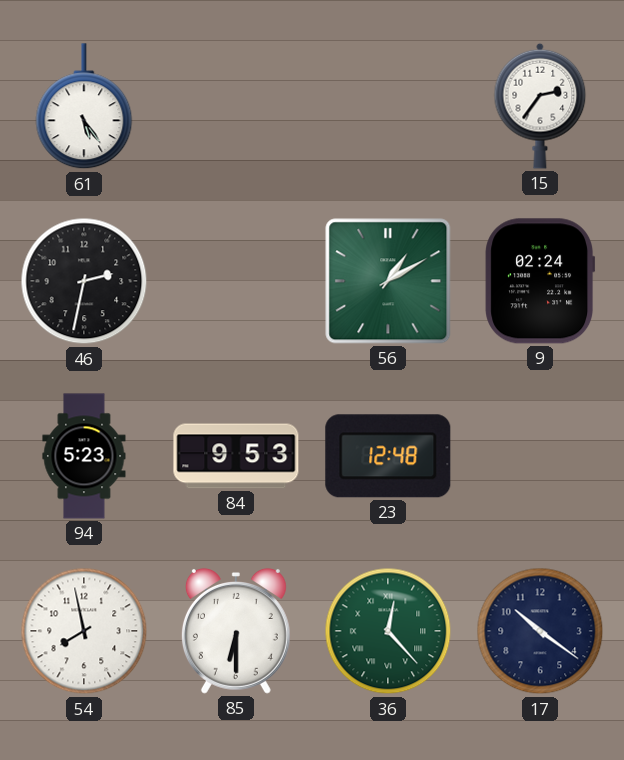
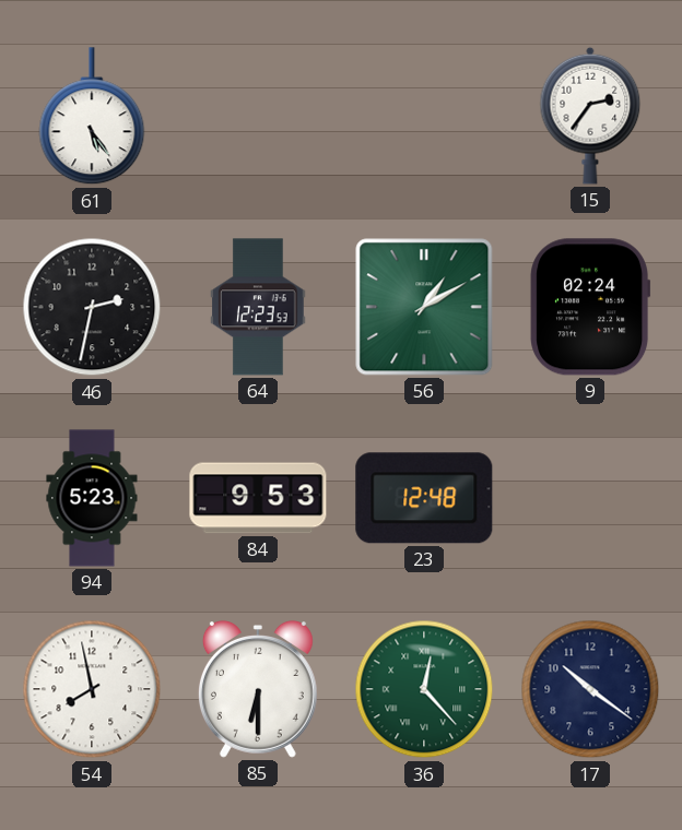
64: none -> 12:23 (258, 307)
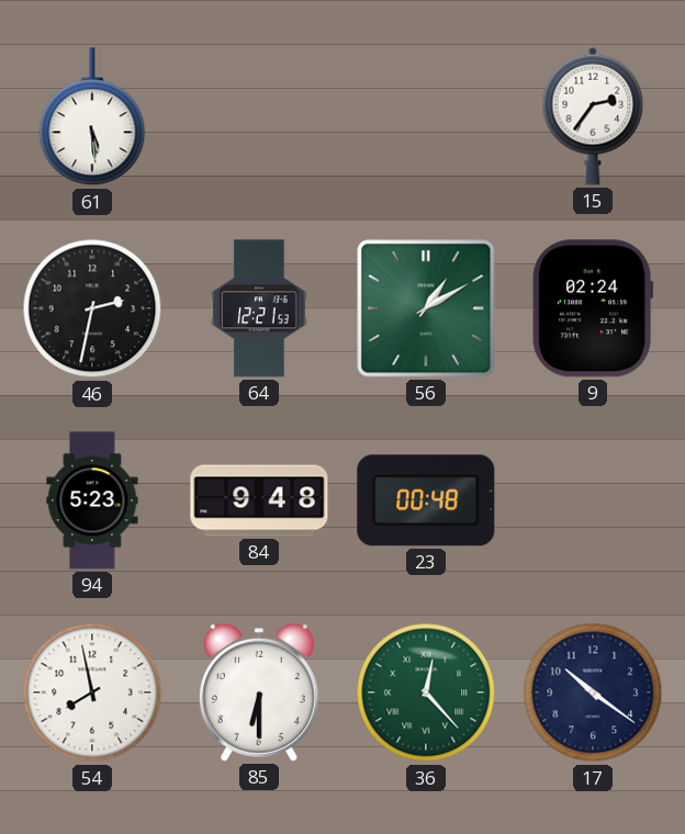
61: 5:24 -> 5:29 (92, 117)
64: 12:23 -> 12:21 (259, 308)
84: 9:53 -> 9:48 (259, 500)
23: 12:48 -> 00:48 (426, 500)
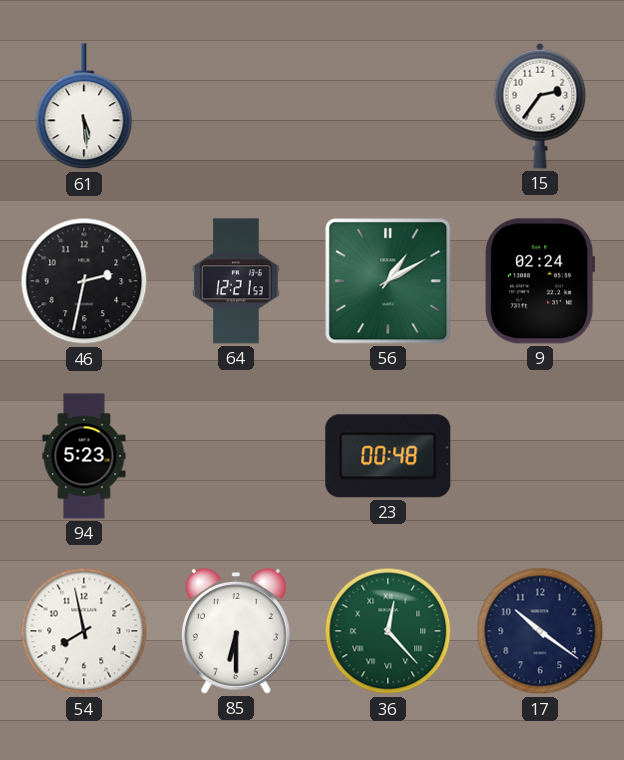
84: 9:48 -> none (259, 500)
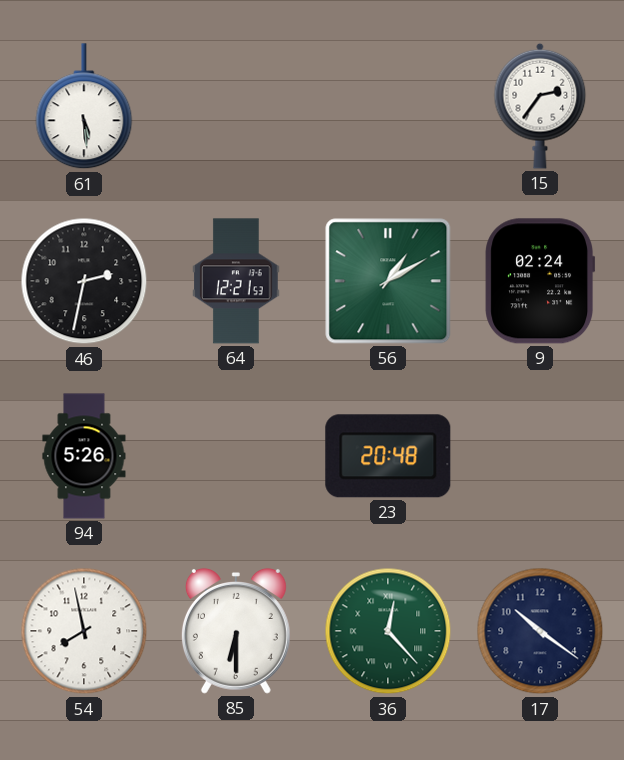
94: 5:23 -> 5:26 (84, 456)
23: 00:48 -> 20:48 (388, 456)
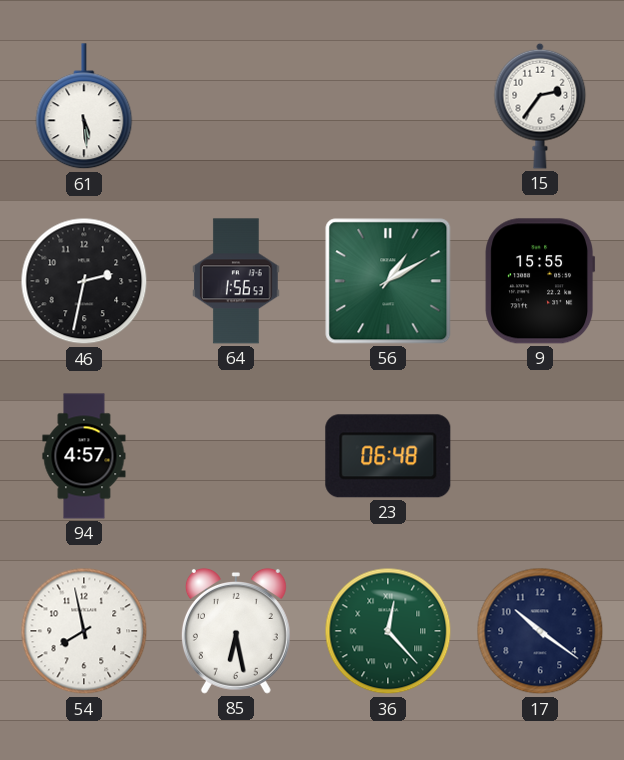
64: 12:21 -> 1:56 (236, 281)
9: 02:24 -> 15:55 (540, 281)
94: 5:26 -> 4:57 (84, 456)
23: 20:48 -> 06:48 (388, 456)
85: 6:30 -> 6:28 (236, 631)
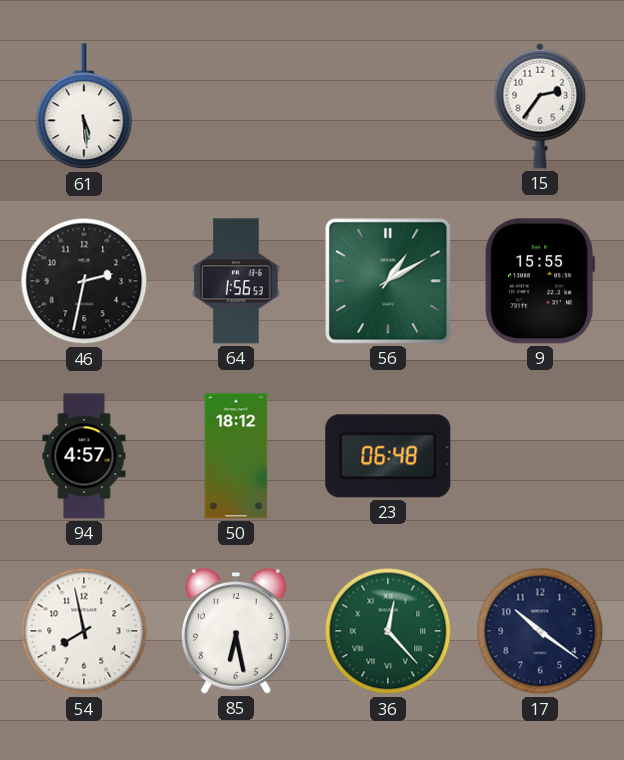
50: none -> 18:12 (236, 456)
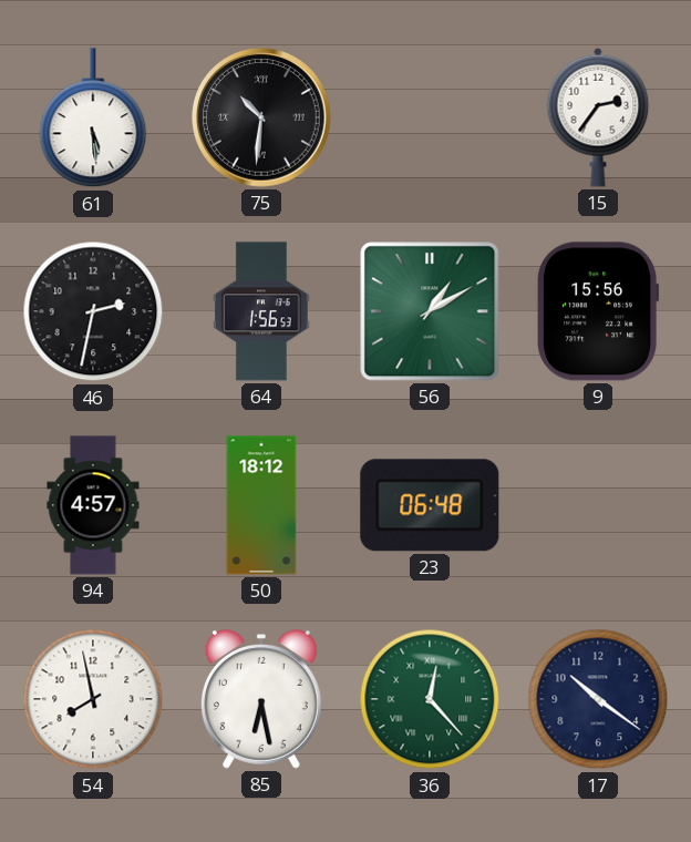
75: none -> 10:31 (261, 117)
9: 15:55 -> 15:56 (598, 311)
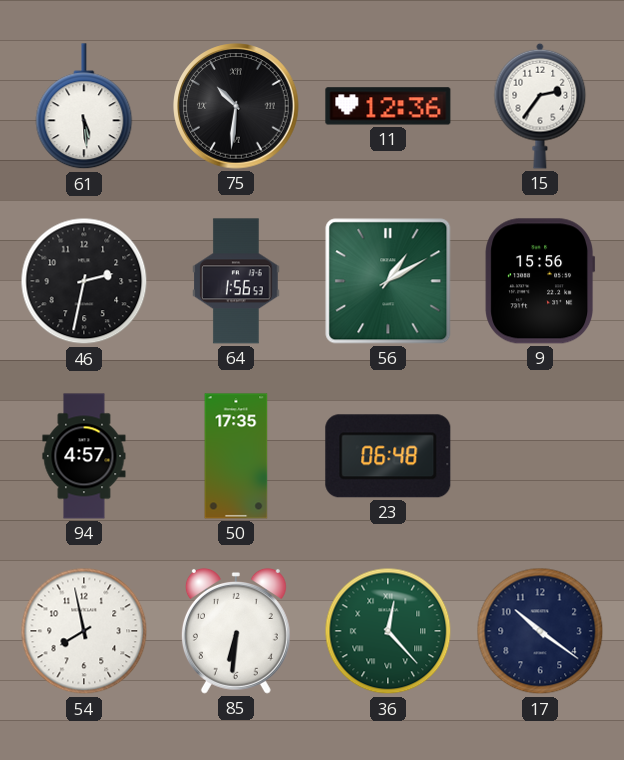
11: none -> 12:36 (388, 106)
50: 18:12 -> 17:35 (236, 456)
85: 6:28 -> 6:31 (236, 631)
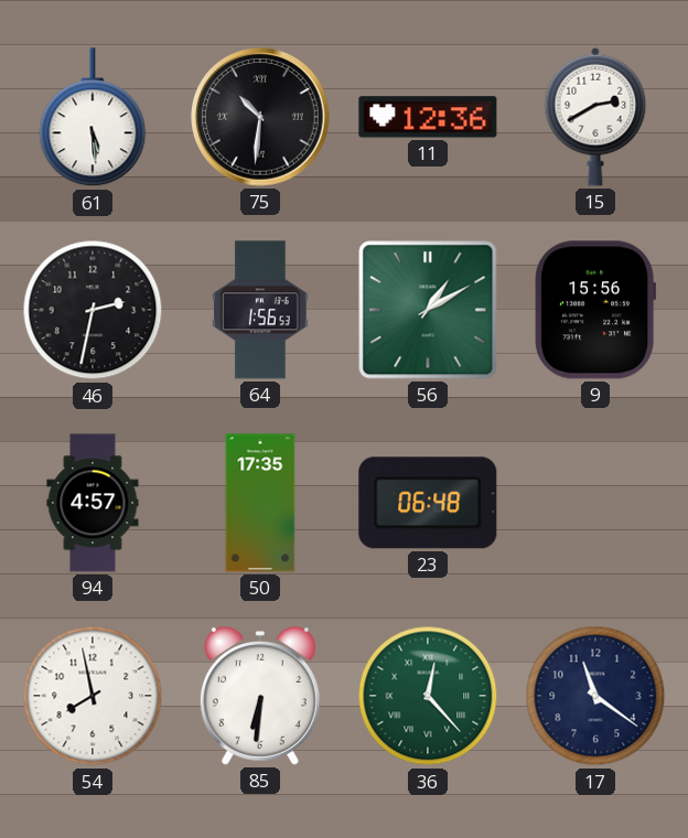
15: 2:36 -> 2:40 (595, 117)
17: 10:21 -> 11:21 (595, 696)
